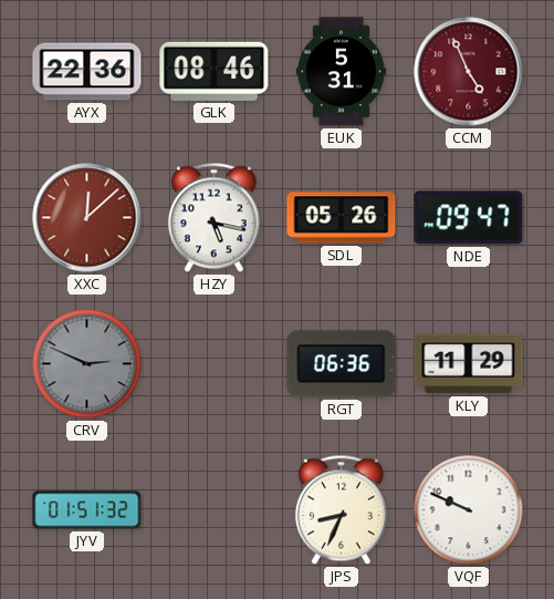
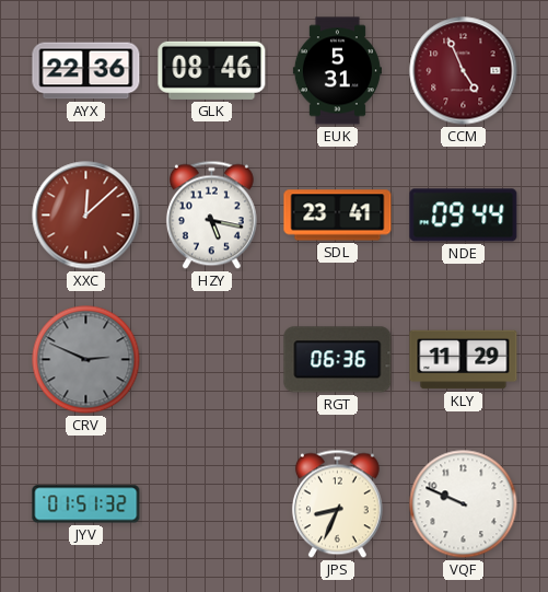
SDL: 05:26 -> 23:41 (338, 216)
NDE: 09:47 -> 09:44 (464, 216)
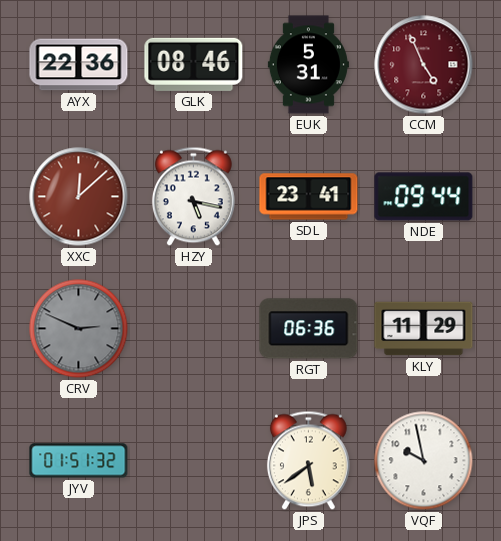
JPS: 8:34 -> 5:39 (308, 461)
VQF: 9:49 -> 9:58 (424, 461)
